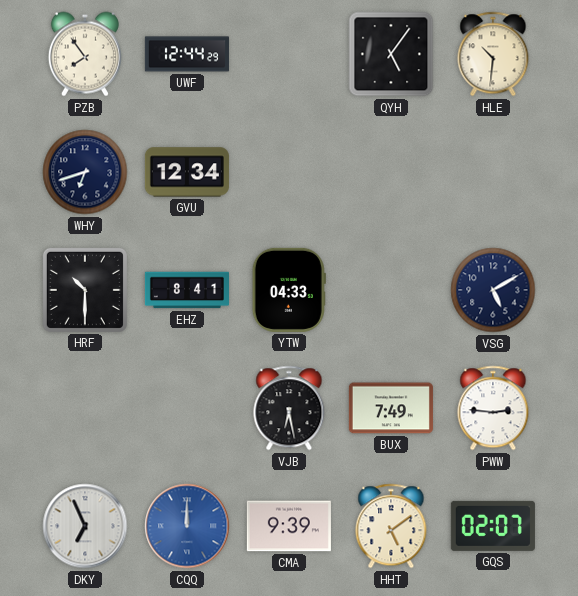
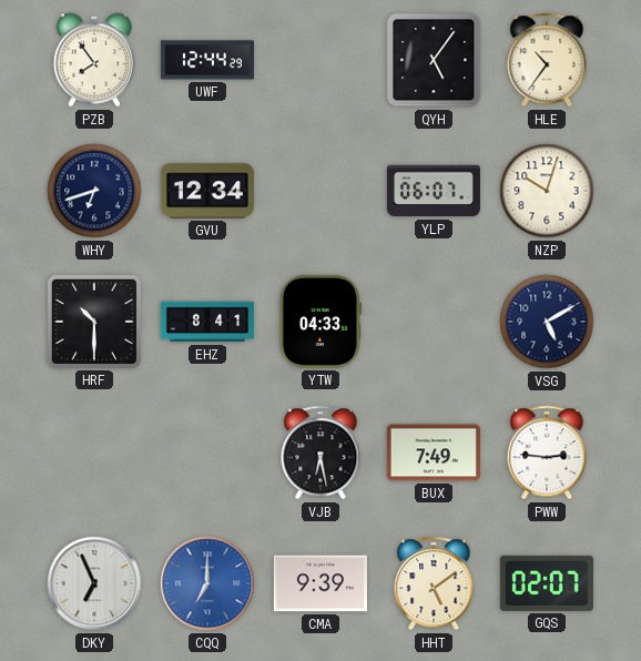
HLE: 10:31 -> 10:36 (547, 60)
YLP: none -> 06:07 (434, 191)
NZP: none -> 10:03 (547, 191)
CQQ: 12:00 -> 7:00 (207, 583)
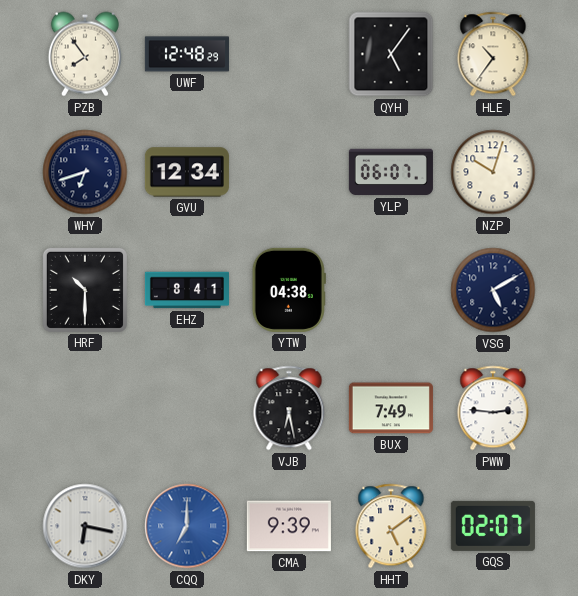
UWF: 12:44 -> 12:48 (187, 54)
YTW: 04:33 -> 04:38 (289, 290)
DKY: 6:56 -> 6:17 (85, 526)
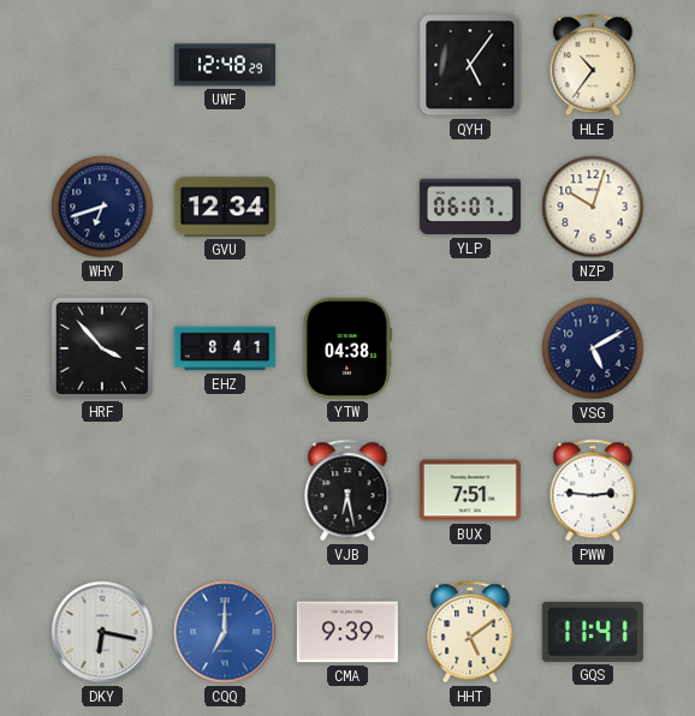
PZB: 7:54 -> none (85, 54)
HRF: 10:30 -> 3:53 (102, 348)
BUX: 7:49 -> 7:51 (470, 490)
GQS: 02:07 -> 11:41 (593, 632)
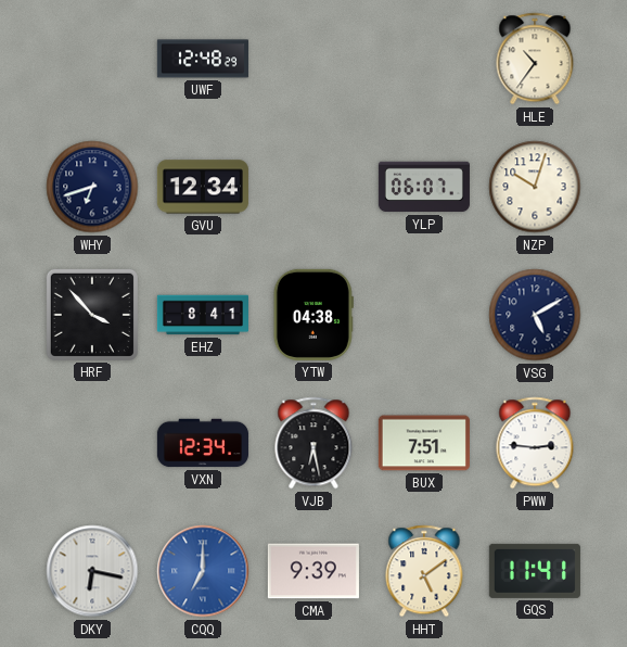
QYH: 5:06 -> none (470, 65)
VXN: none -> 12:34 (203, 443)
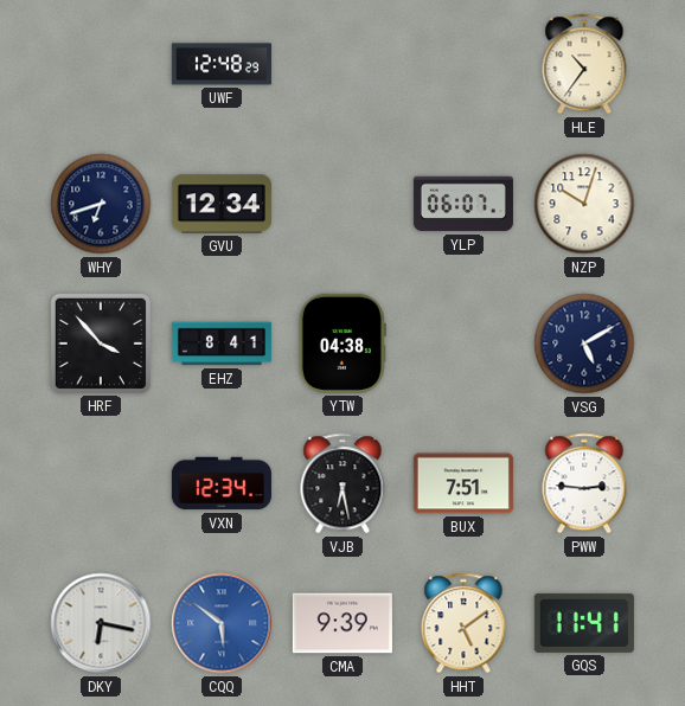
CQQ: 7:00 -> 5:51 (222, 623)
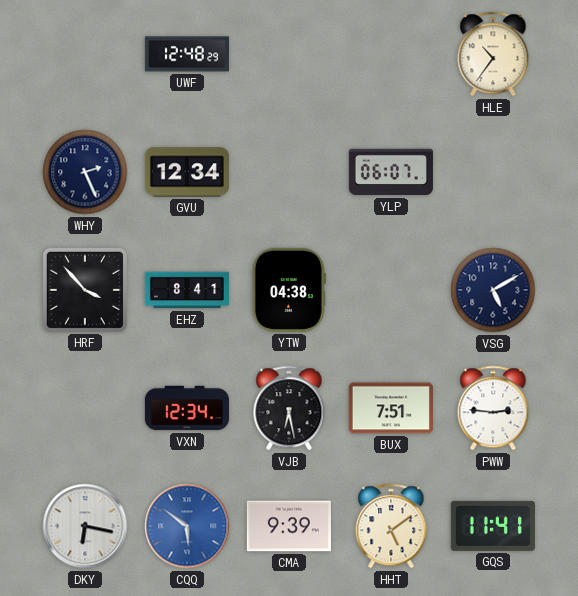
WHY: 6:42 -> 2:26 (85, 172)
NZP: 10:03 -> none (584, 204)
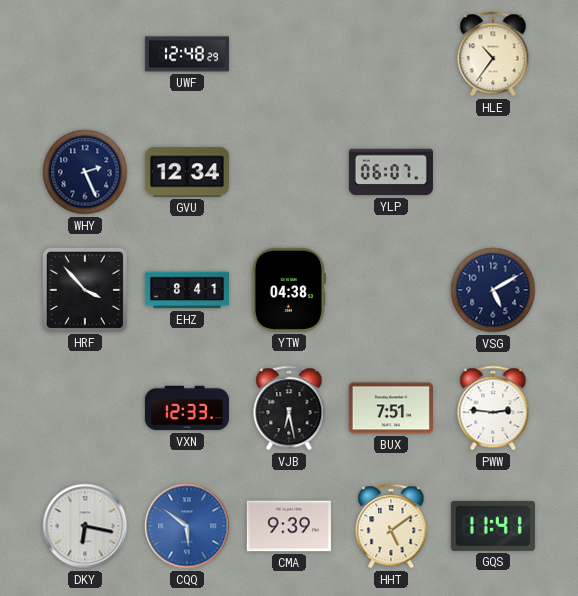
VXN: 12:34 -> 12:33 (187, 408)
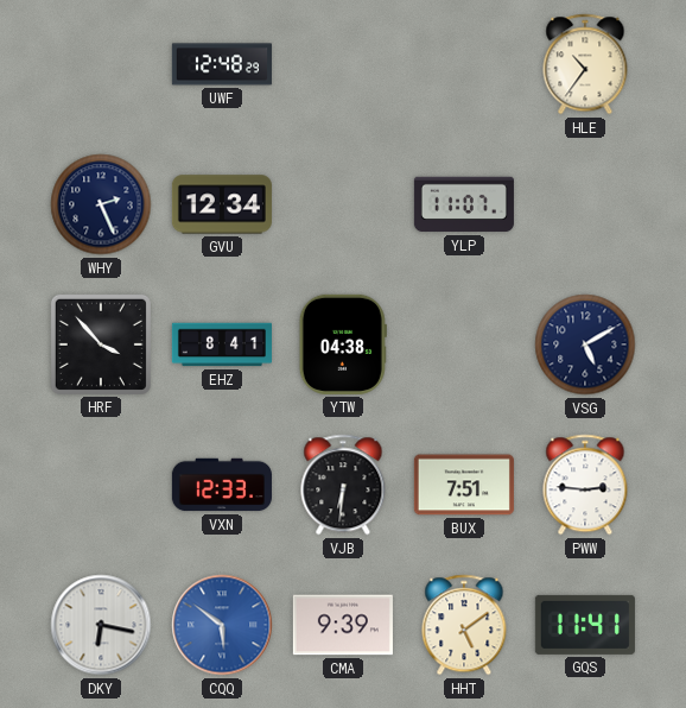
YLP: 06:07 -> 11:07 (464, 204)
VJB: 6:28 -> 6:31 (343, 485)
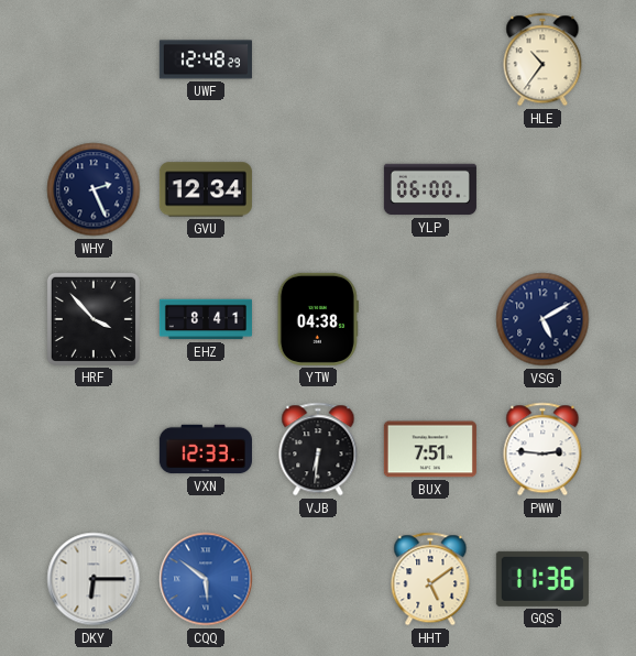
YLP: 11:07 -> 06:00 (430, 189)
DKY: 6:17 -> 6:15 (94, 579)
CMA: 9:39 -> none (343, 625)
GQS: 11:41 -> 11:36 (542, 579)
